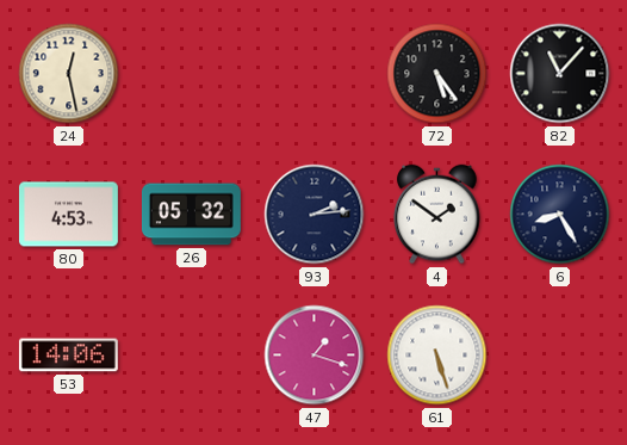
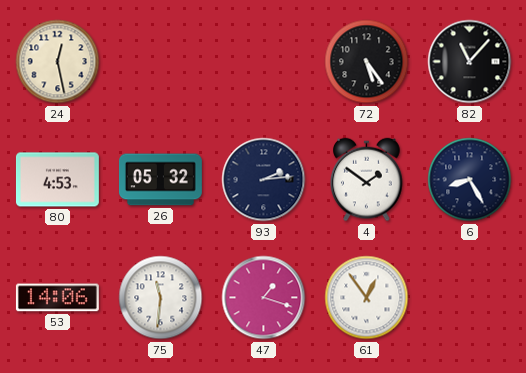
75: none -> 11:31 (161, 298)
61: 5:27 -> 12:54 (367, 298)
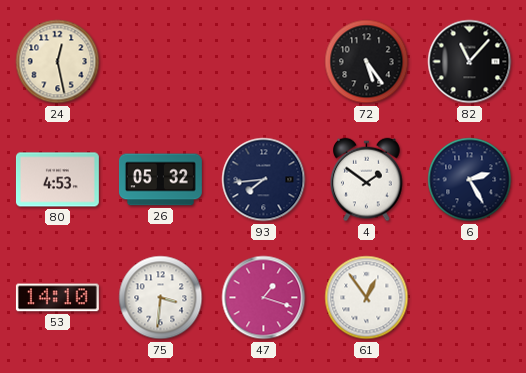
93: 2:14 -> 7:44 (264, 180)
6: 8:25 -> 2:25 (470, 180)
53: 14:06 -> 14:10 (57, 298)
75: 11:31 -> 3:31 (161, 298)
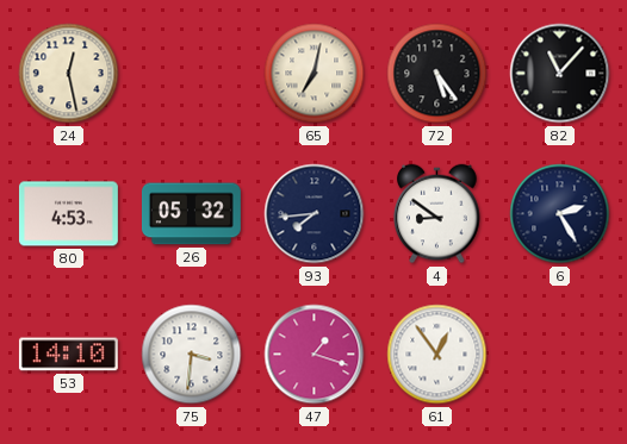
65: none -> 7:02 (315, 74)
4: 1:51 -> 8:51 (437, 214)
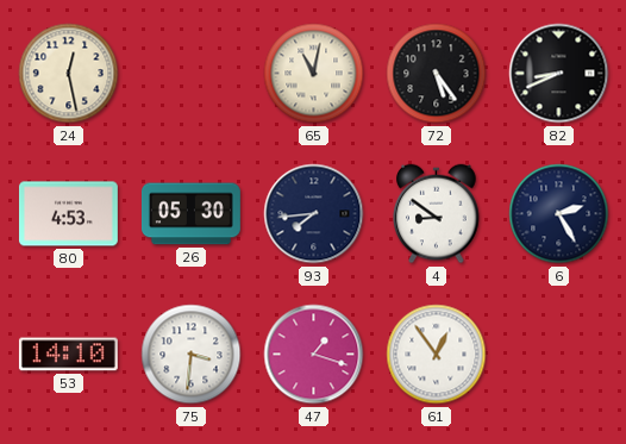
65: 7:02 -> 11:02 (314, 74)
82: 11:07 -> 8:41 (559, 74)
26: 05:32 -> 05:30 (190, 214)
